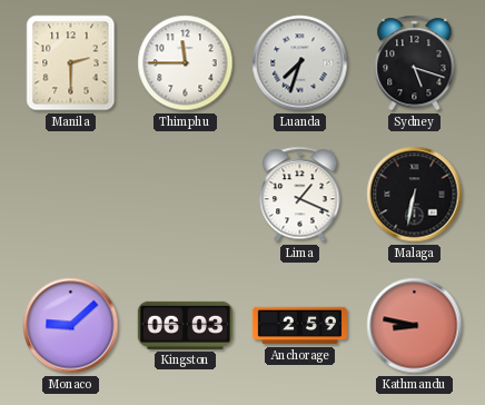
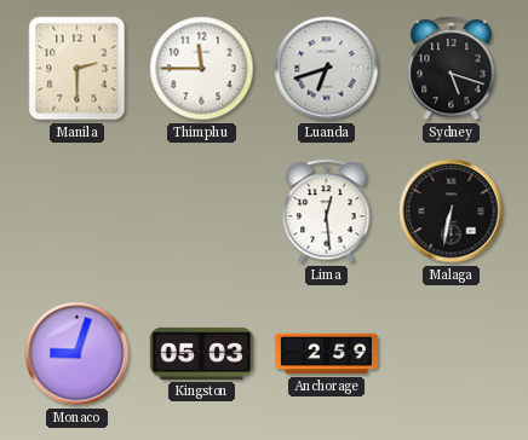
Luanda: 7:33 -> 6:42 (327, 69)
Lima: 1:19 -> 12:29 (327, 212)
Monaco: 9:08 -> 9:03 (78, 354)
Kingston: 06:03 -> 05:03 (201, 353)
Kathmandu: 8:47 -> none (415, 326)
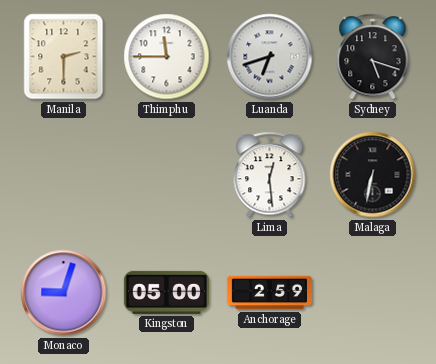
Kingston: 05:03 -> 05:00 (166, 292)
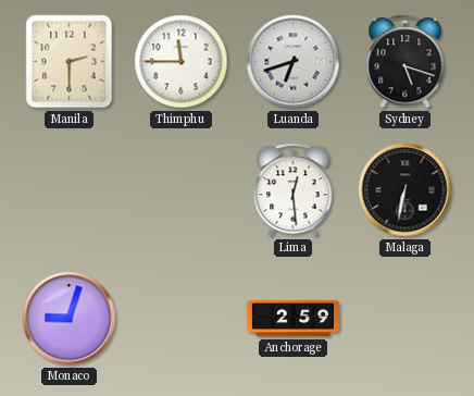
Kingston: 05:00 -> none (166, 292)
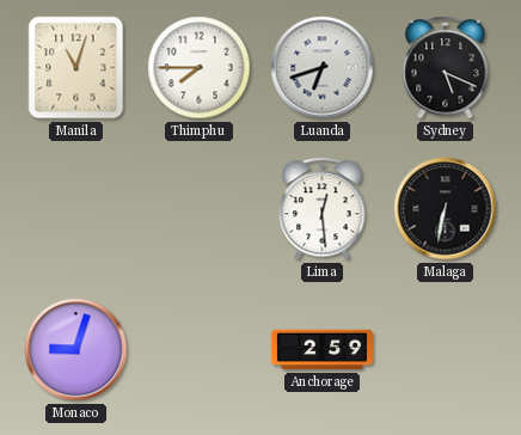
Manila: 2:30 -> 11:03 (76, 68)
Thimphu: 11:45 -> 7:45 (200, 68)
Sydney: 5:18 -> 5:19 (446, 68)
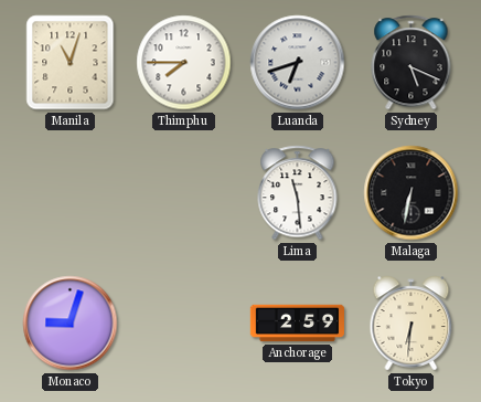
Lima: 12:29 -> 11:29 (298, 193)
Tokyo: none -> 6:31 (411, 324)
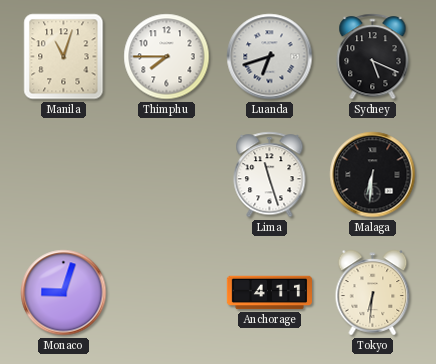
Lima: 11:29 -> 11:27 (270, 175)
Malaga: 6:32 -> 6:31 (373, 175)
Anchorage: 2:59 -> 4:11 (269, 293)
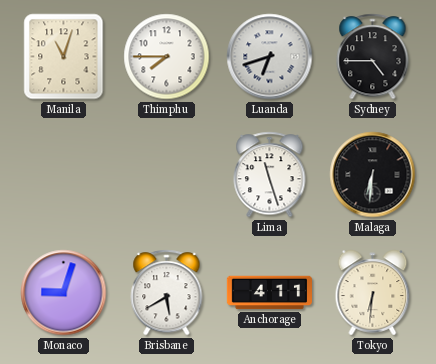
Sydney: 5:19 -> 4:45 (373, 57)
Brisbane: none -> 5:40 (167, 293)
